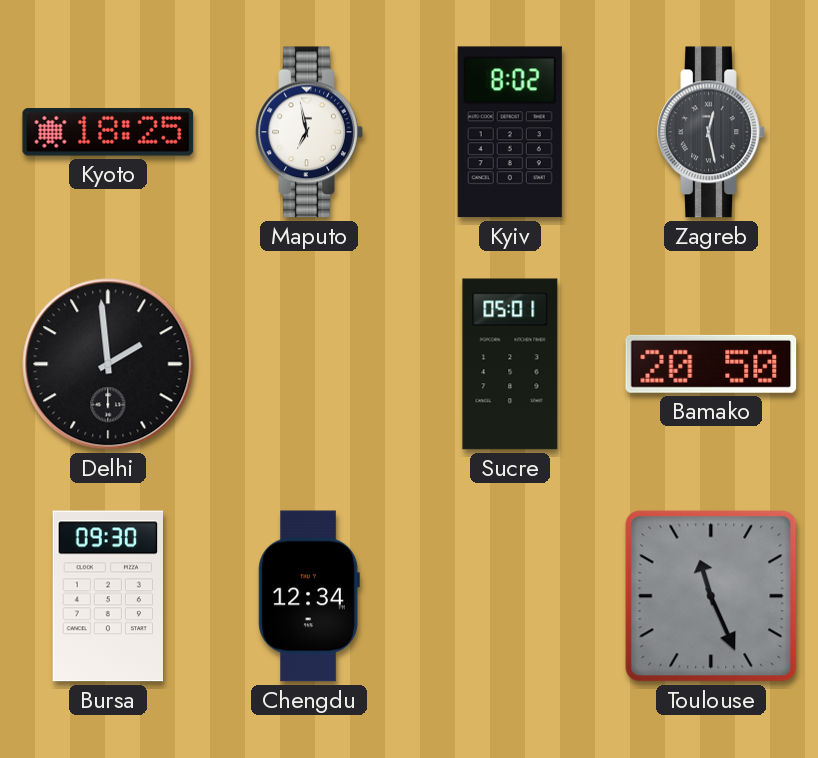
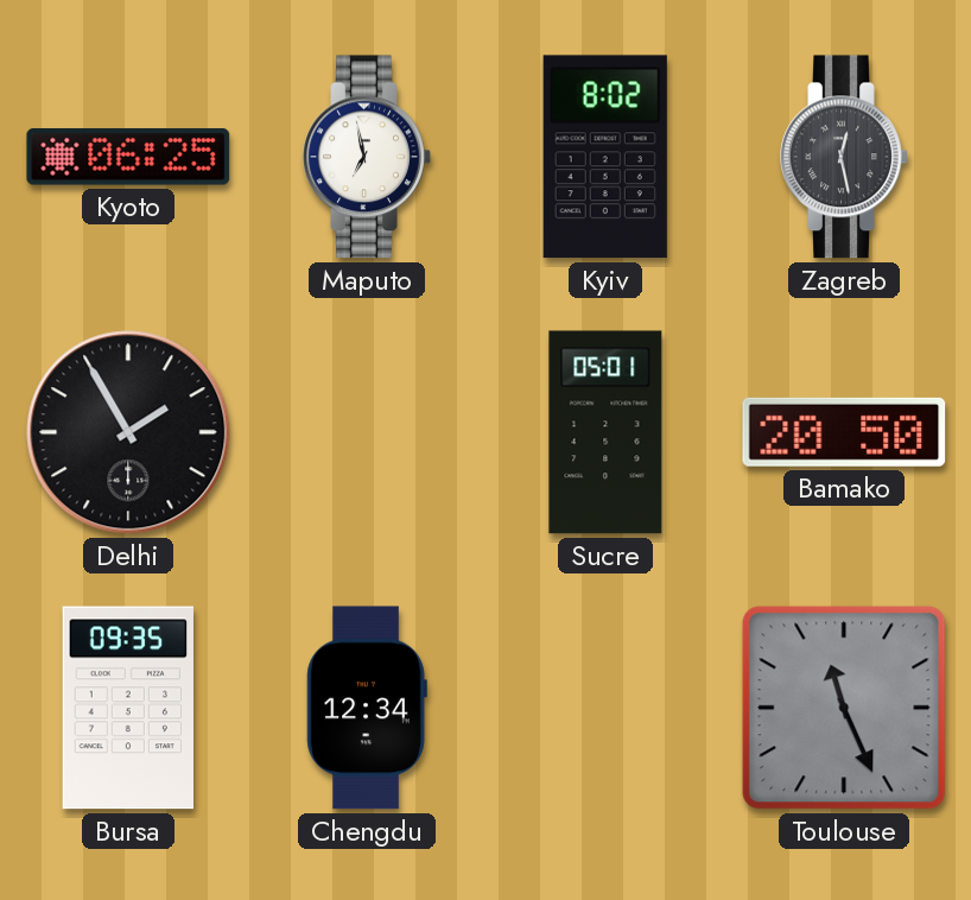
Kyoto: 18:25 -> 06:25 (128, 157)
Delhi: 1:59 -> 1:55 (128, 432)
Bursa: 09:30 -> 09:35 (127, 708)
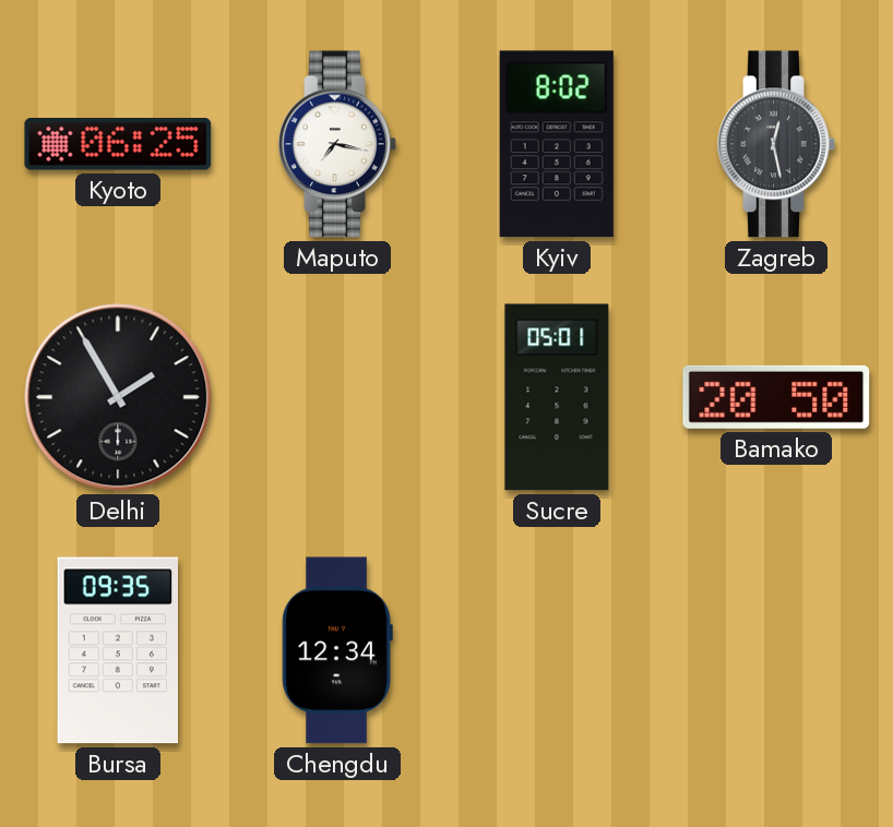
Maputo: 6:58 -> 7:17 (337, 144)
Toulouse: 11:26 -> none (844, 708)
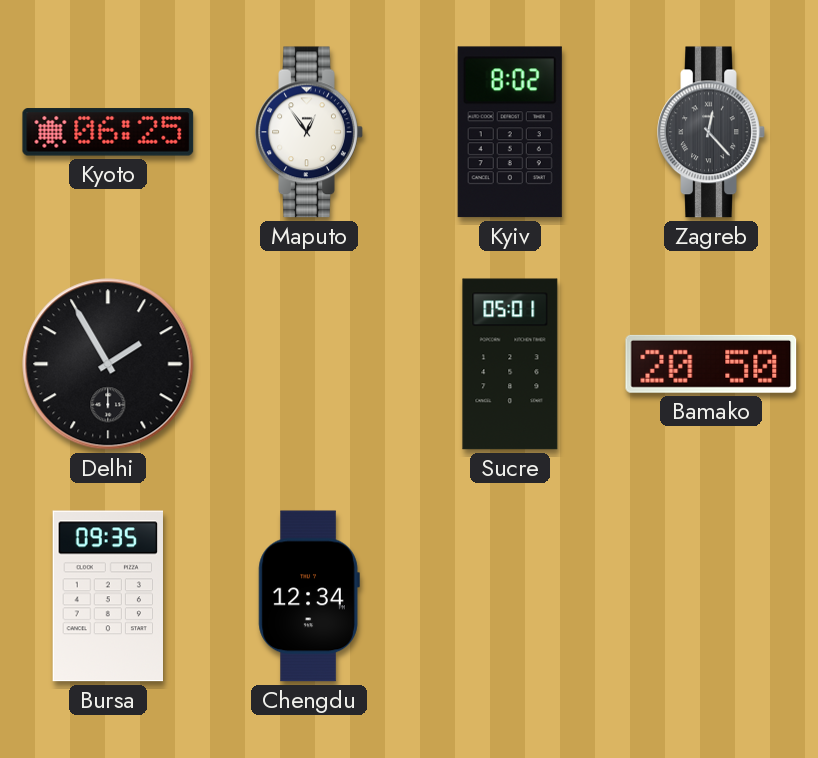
Maputo: 7:17 -> 12:54 (309, 132)
Zagreb: 12:28 -> 12:23 (711, 132)
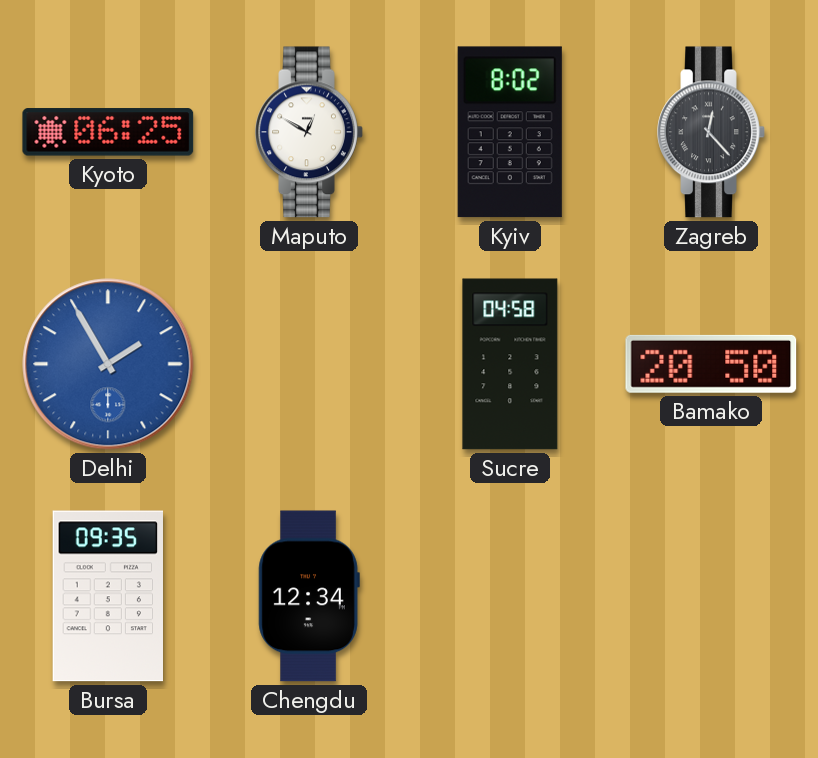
Maputo: 12:54 -> 12:50 (309, 132)
Delhi dial: black -> blue (108, 364)
Sucre: 05:01 -> 04:58 (510, 364)
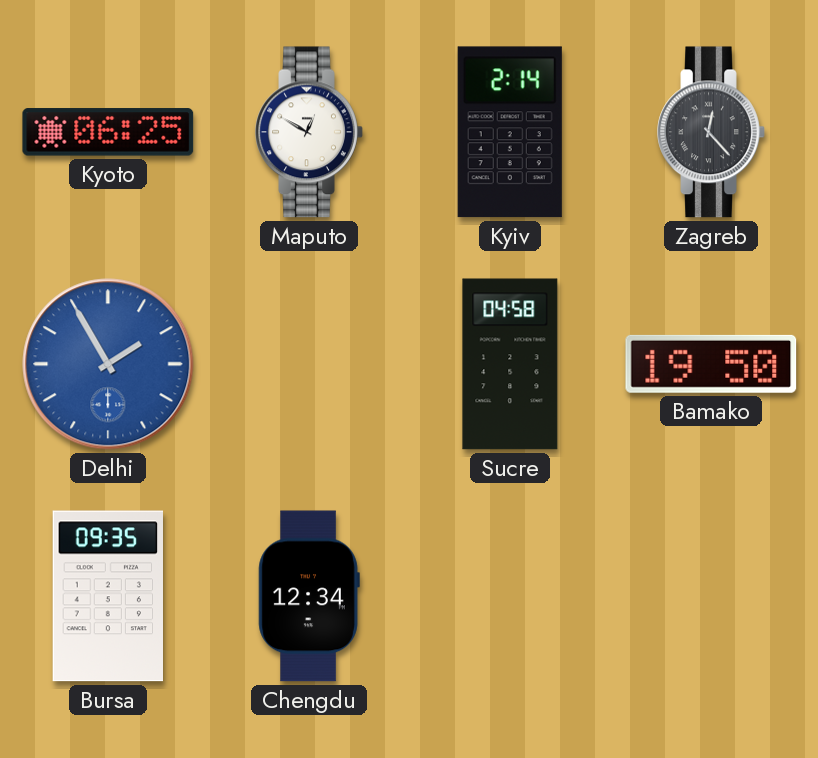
Kyiv: 8:02 -> 2:14 (510, 132)
Bamako: 20:50 -> 19:50 (711, 364)
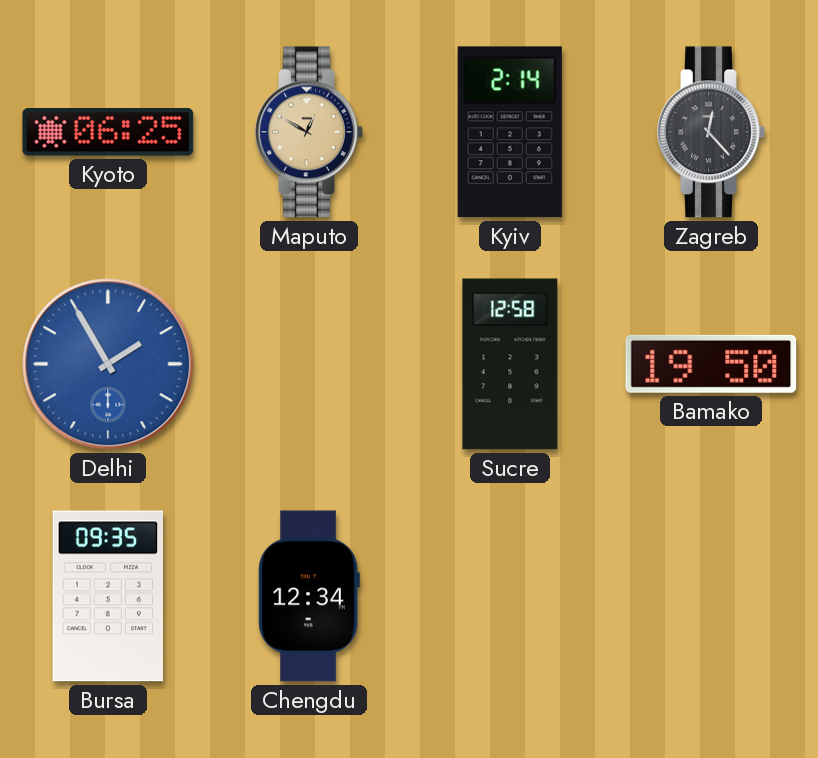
Maputo dial: white -> champagne (309, 132)
Sucre: 04:58 -> 12:58 (510, 364)
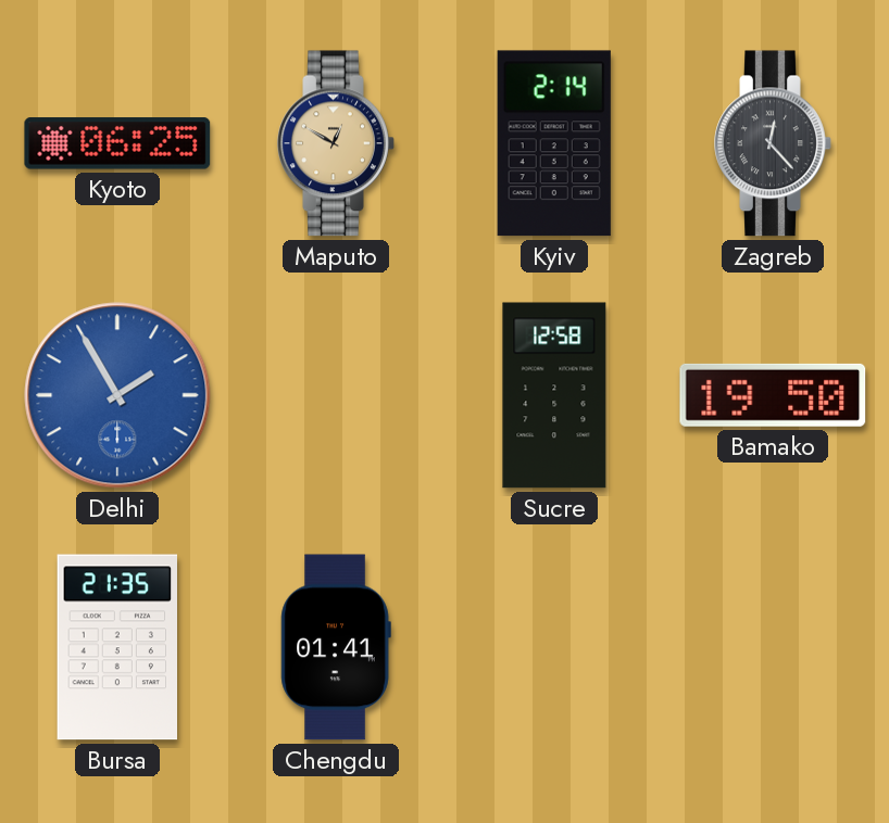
Bursa: 09:35 -> 21:35 (116, 647)
Chengdu: 12:34 -> 01:41 (336, 647)
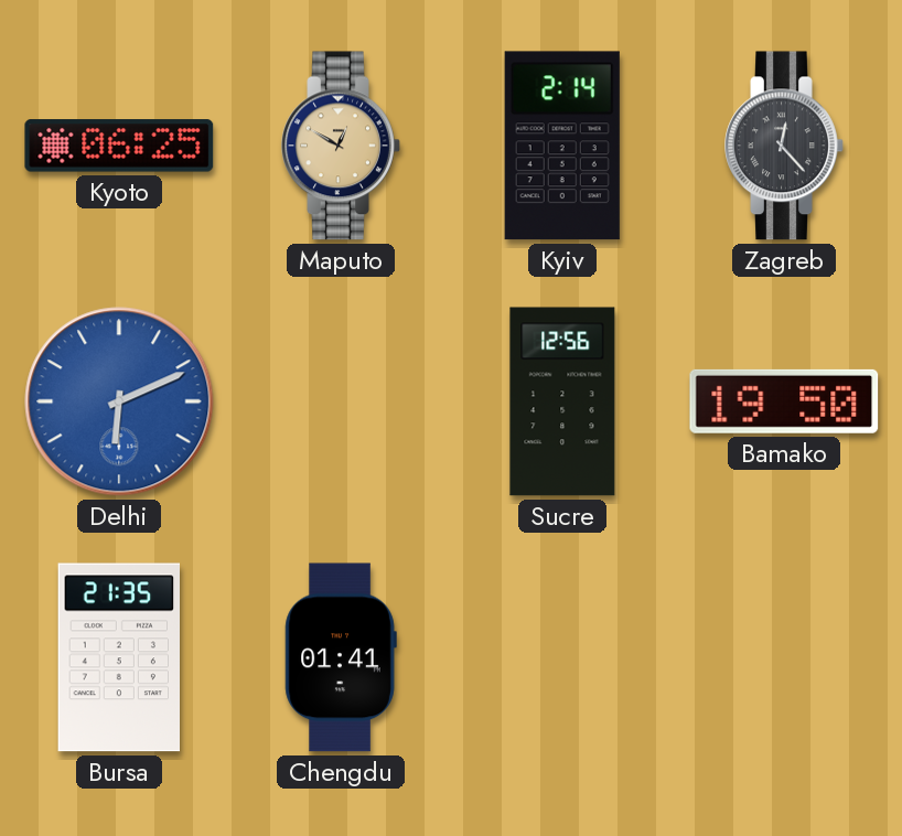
Delhi: 1:55 -> 6:11 (119, 401)
Sucre: 12:58 -> 12:56 (562, 401)
